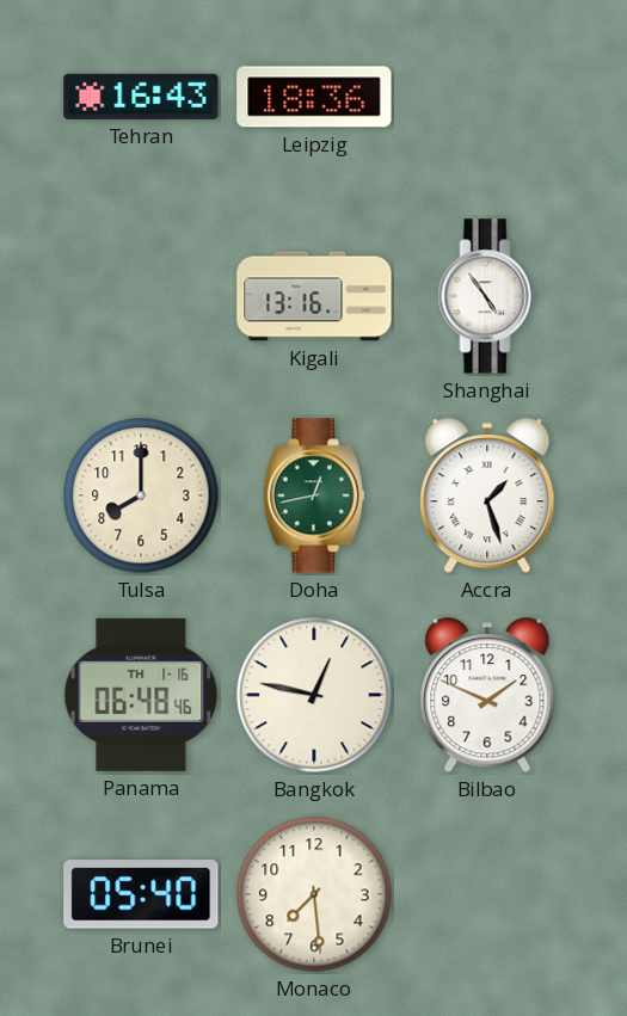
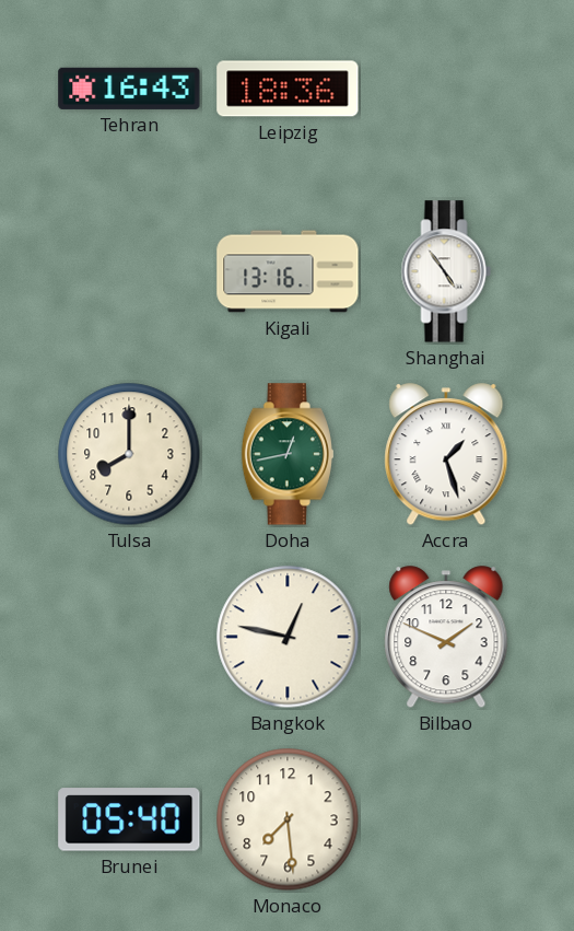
Panama: 06:48 -> none (141, 695)
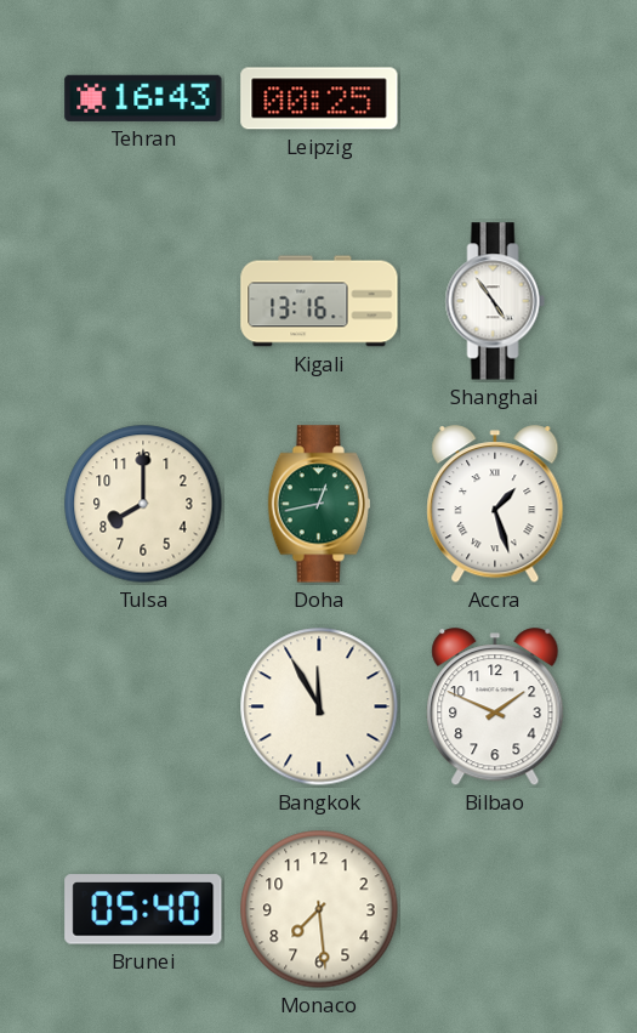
Leipzig: 18:36 -> 00:25 (319, 98)
Bangkok: 12:47 -> 11:55 (319, 706)
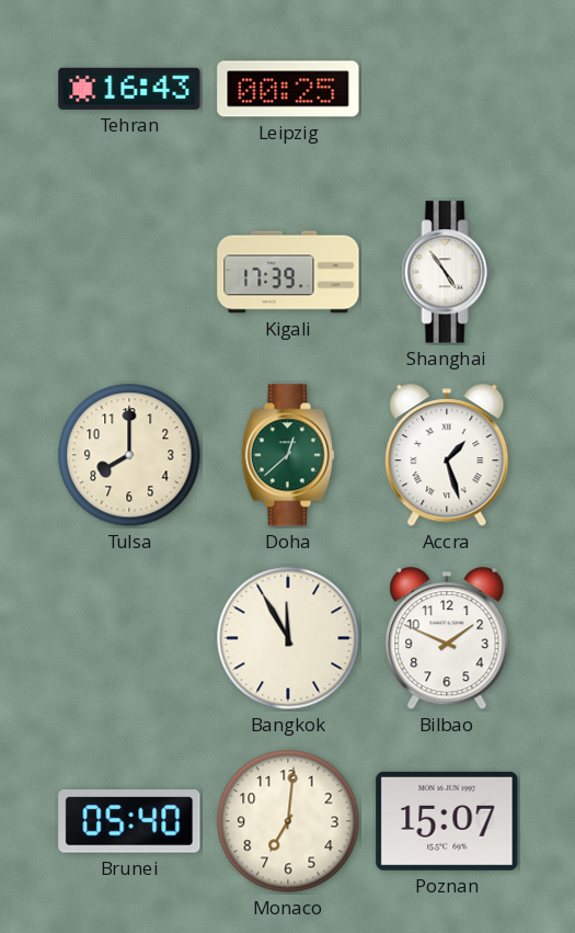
Kigali: 13:16 -> 17:39 (288, 272)
Doha: 12:43 -> 12:38 (288, 455)
Monaco: 7:29 -> 7:01 (288, 821)
Poznan: none -> 15:07 (447, 821)
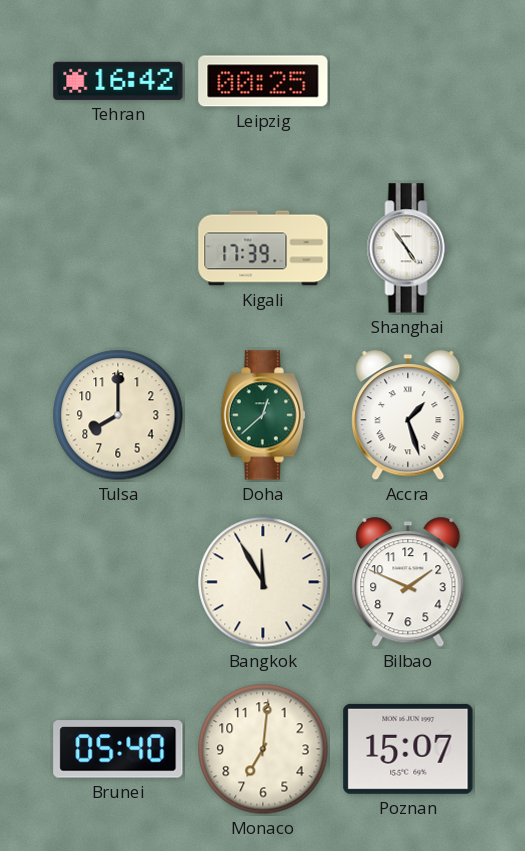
Tehran: 16:43 -> 16:42 (118, 81)
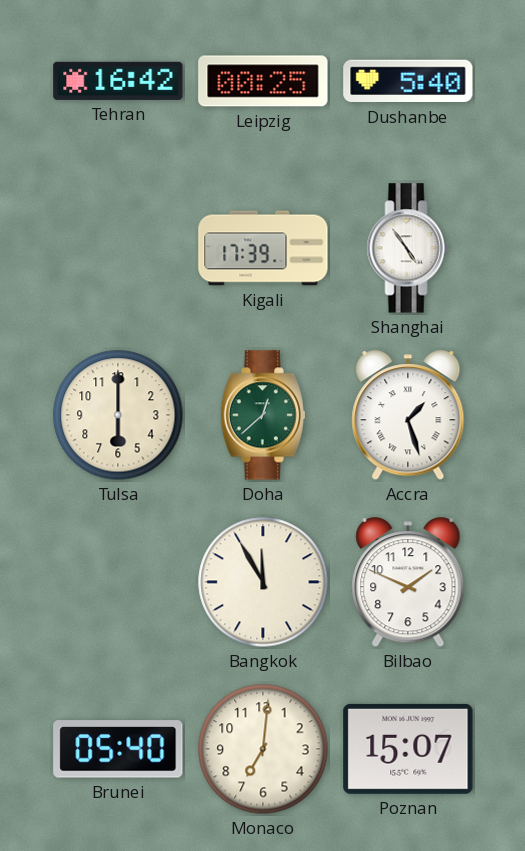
Dushanbe: none -> 5:40 (408, 81)
Tulsa: 8:00 -> 6:00 (118, 415)
